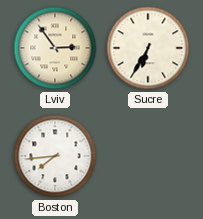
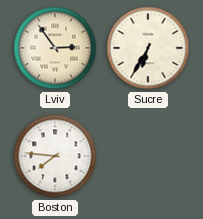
Boston: 7:44 -> 7:46 (55, 156)
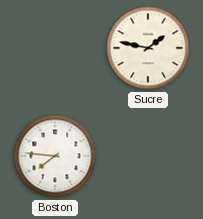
Lviv: 2:54 -> none (55, 48)
Sucre: 6:35 -> 1:47 (148, 48)
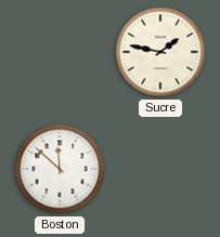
Boston: 7:46 -> 11:52 (60, 169)
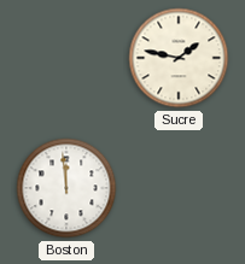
Boston: 11:52 -> 11:59 (66, 188)
